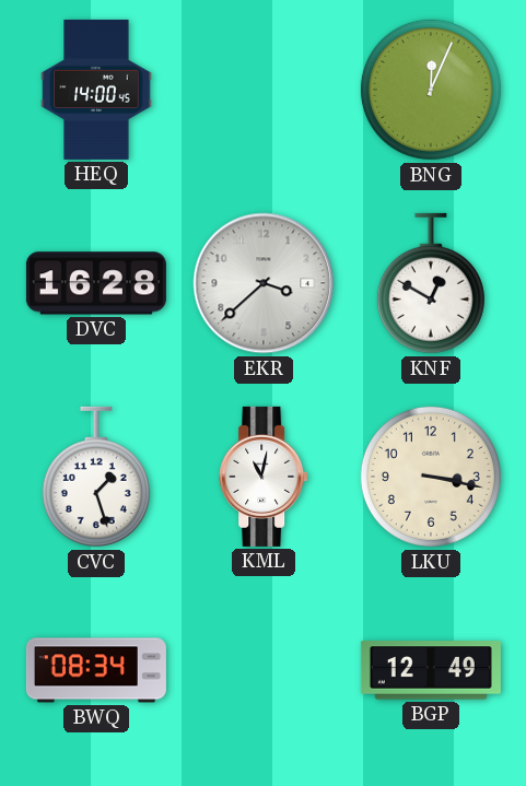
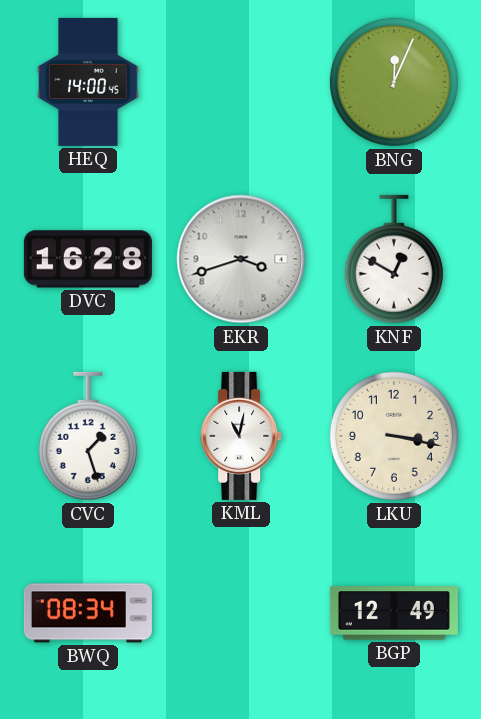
EKR: 3:38 -> 3:42 (241, 259)
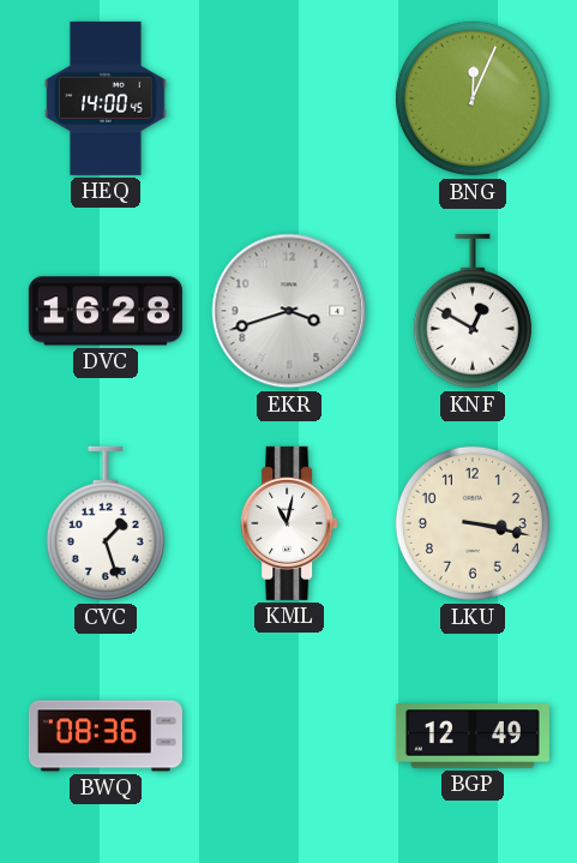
BWQ: 08:34 -> 08:36 (106, 736)
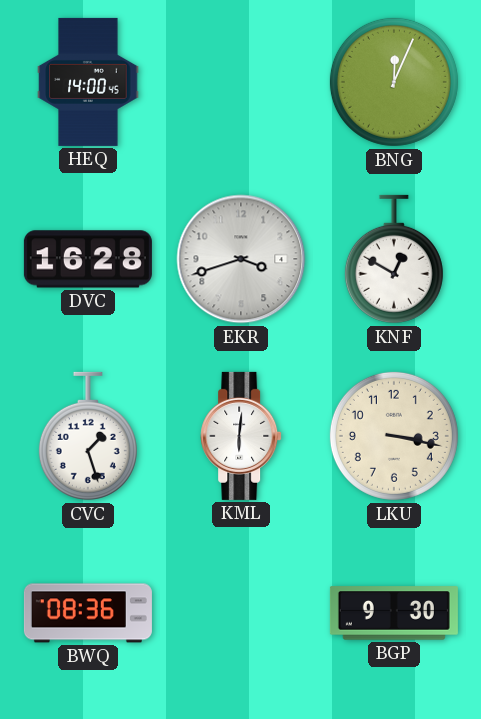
KML: 11:02 -> 6:01 (241, 436)
BGP: 12:49 -> 9:30 (394, 613)
